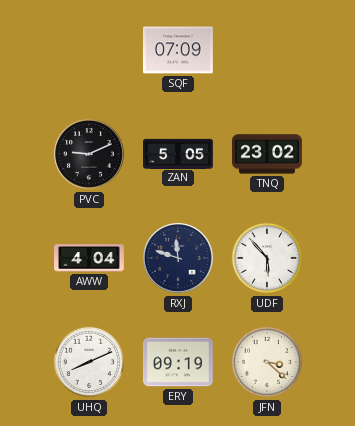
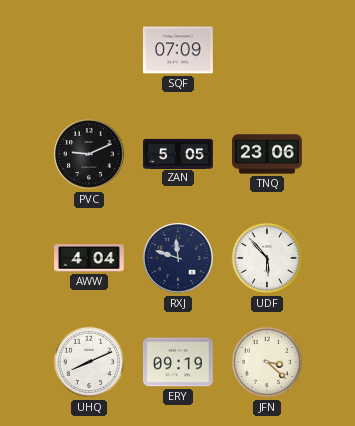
TNQ: 23:02 -> 23:06 (268, 154)
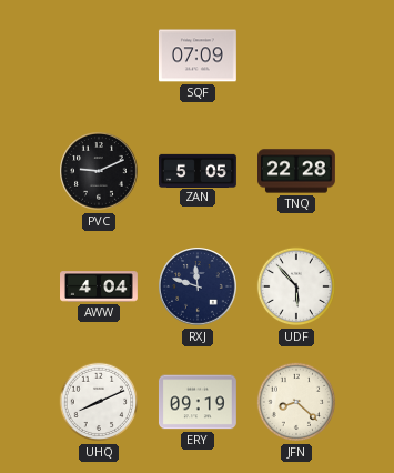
TNQ: 23:06 -> 22:28 (297, 171)
JFN: 3:22 -> 8:22 (296, 402)
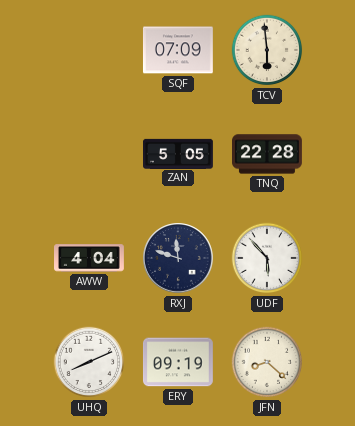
TCV: none -> 5:59 (267, 50)
PVC: 9:11 -> none (99, 171)
